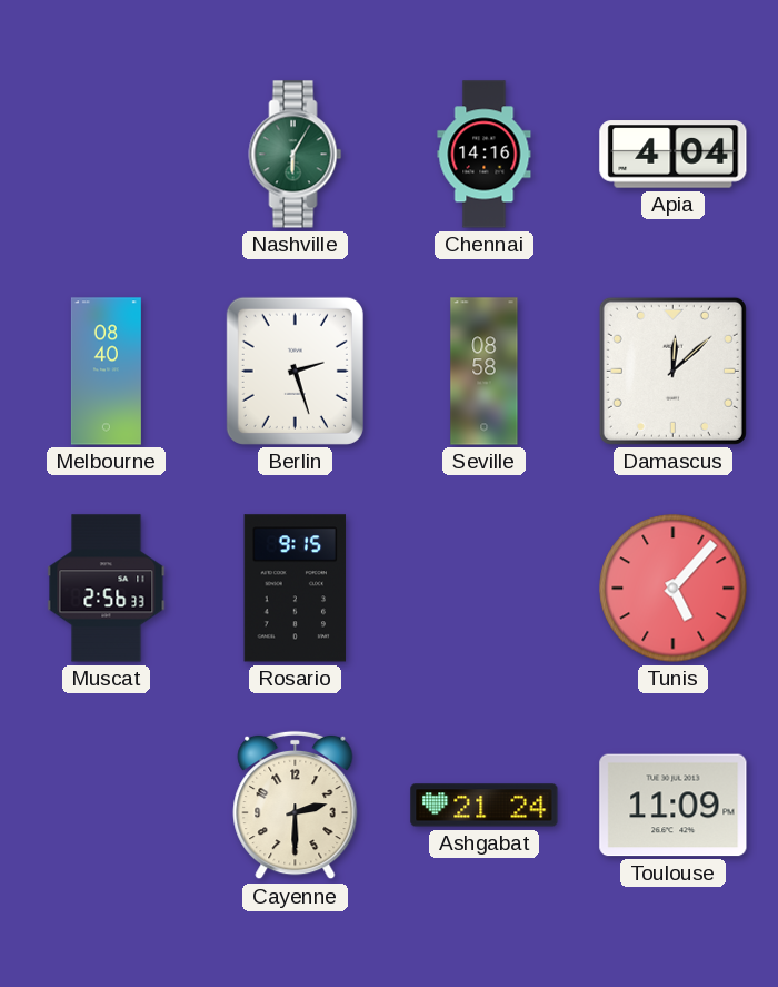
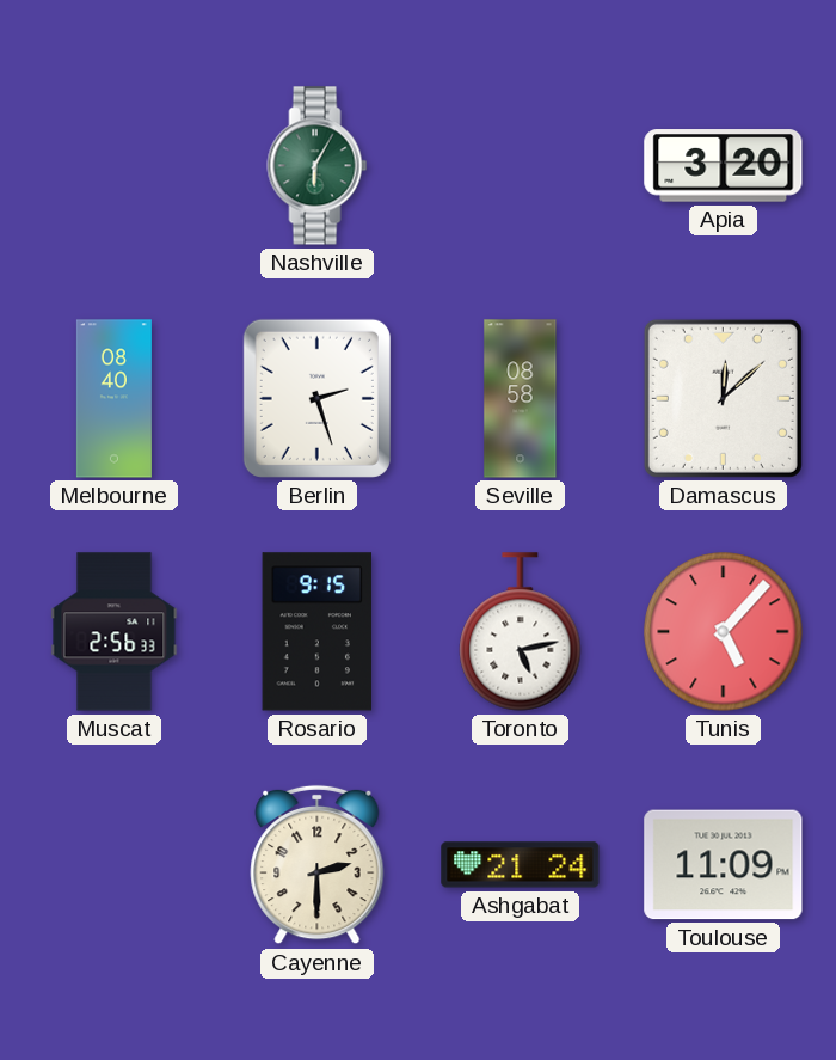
Chennai: 14:16 -> none (485, 155)
Apia: 4:04 -> 3:20 (724, 166)
Toronto: none -> 5:13 (521, 632)
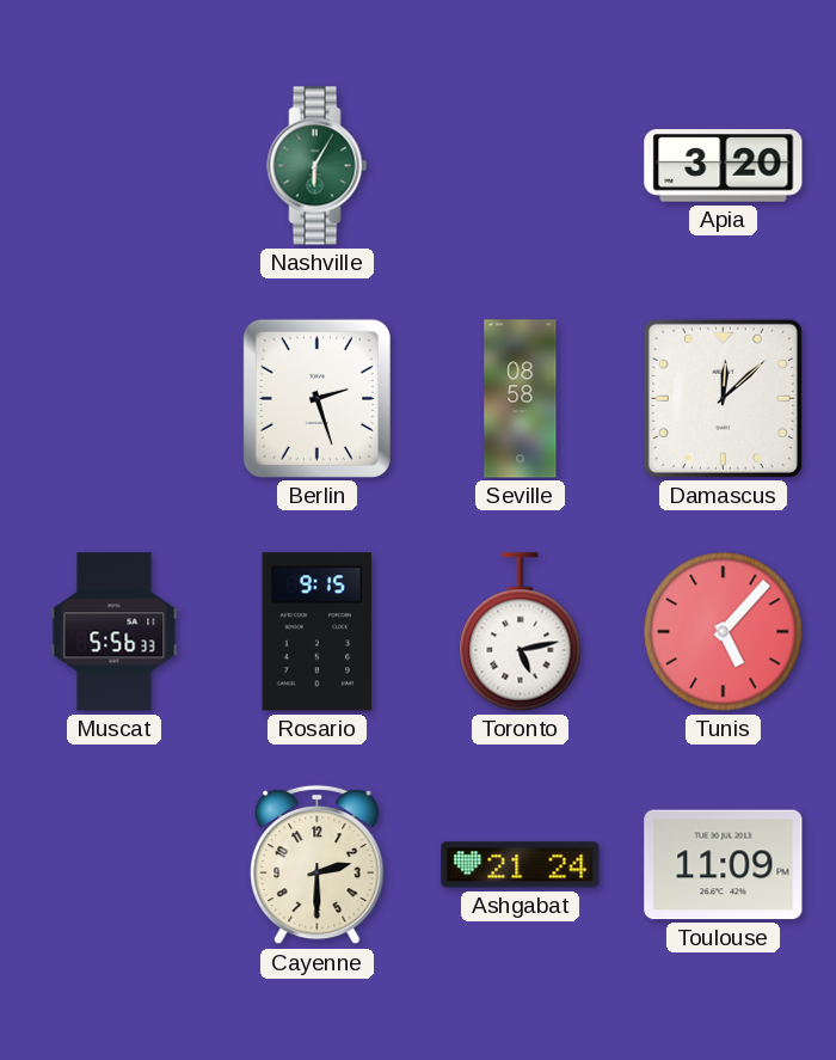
Melbourne: 08:40 -> none (113, 399)
Muscat: 2:56 -> 5:56 (115, 632)
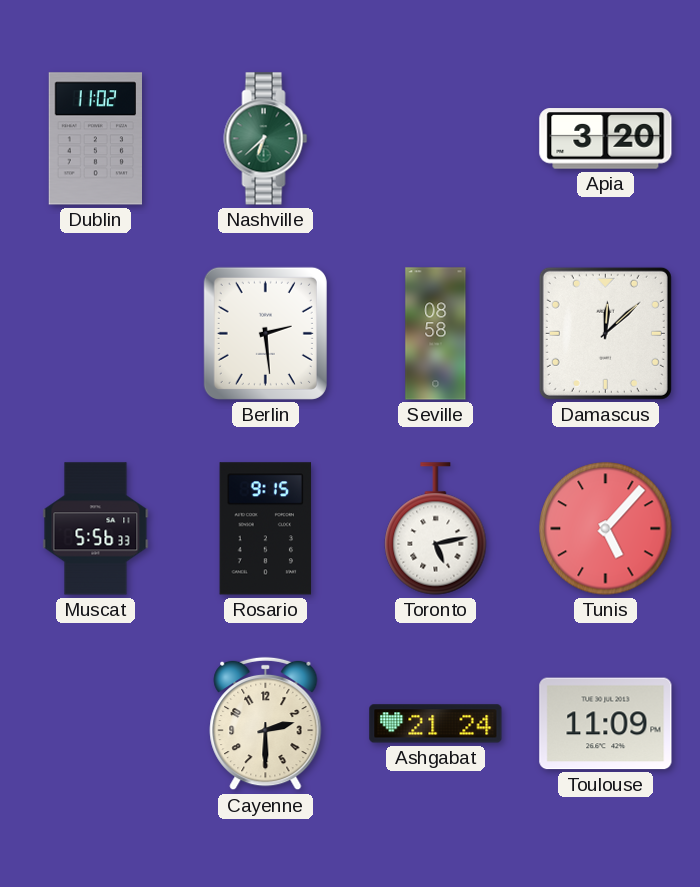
Dublin: none -> 11:02 (95, 139)
Nashville: 6:05 -> 6:38 (266, 139)
Berlin: 2:27 -> 2:29 (265, 333)
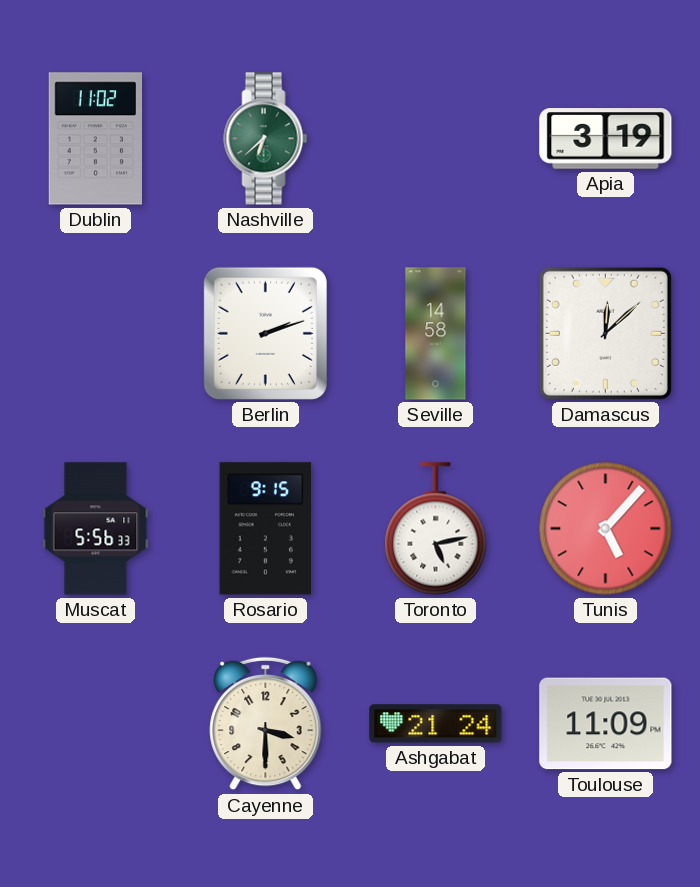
Apia: 3:20 -> 3:19 (606, 139)
Berlin: 2:29 -> 2:12 (265, 333)
Seville: 08:58 -> 14:58 (436, 334)
Cayenne: 2:30 -> 3:30 (266, 724)
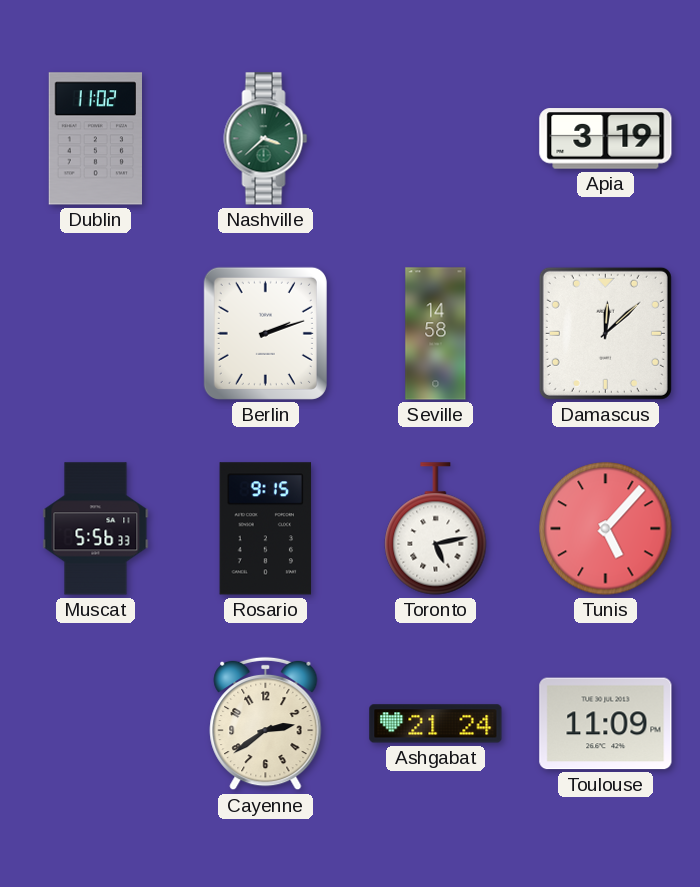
Nashville: 6:38 -> 3:38 (266, 139)
Cayenne: 3:30 -> 2:39 (266, 724)
